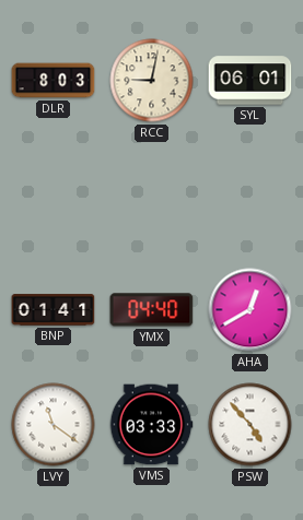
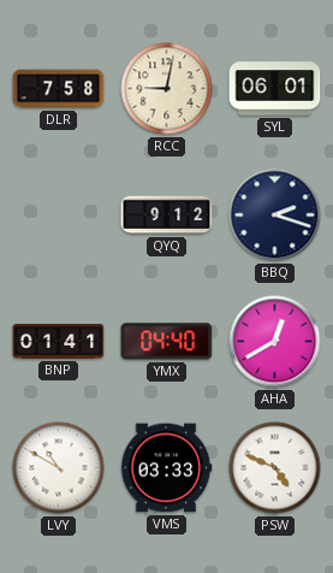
DLR: 8:03 -> 7:58 (59, 89)
QYQ: none -> 9:12 (167, 215)
BBQ: none -> 2:18 (275, 215)
LVY: 11:21 -> 10:50 (59, 468)
PSW: 4:53 -> 4:49 (275, 468)
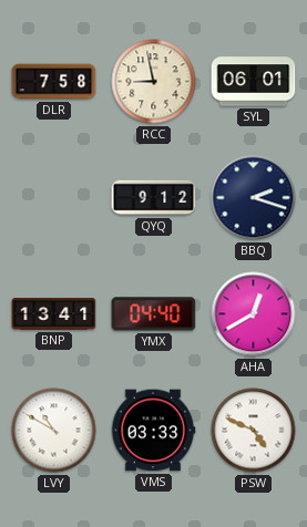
RCC: 9:02 -> 8:58 (154, 82)
BNP: 01:41 -> 13:41 (54, 314)
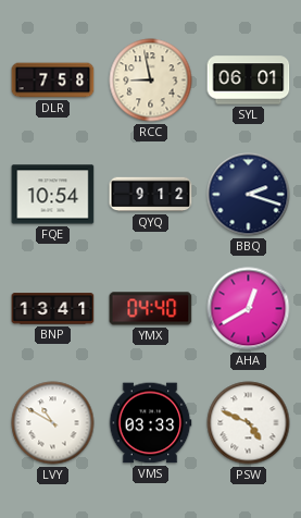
FQE: none -> 10:54 (53, 195)
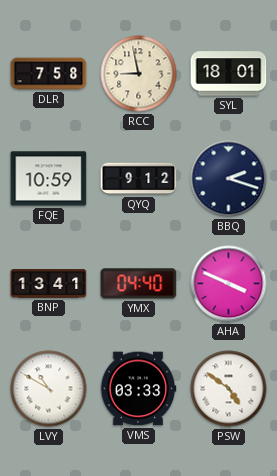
SYL: 06:01 -> 18:01 (229, 74)
FQE: 10:54 -> 10:59 (49, 179)
AHA: 12:40 -> 3:49 (229, 284)
PSW: 4:49 -> 4:51 (229, 389)
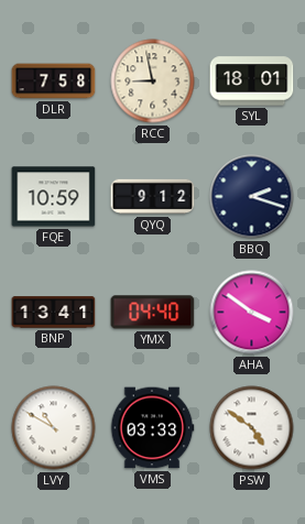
AHA: 3:49 -> 3:51 (252, 313)
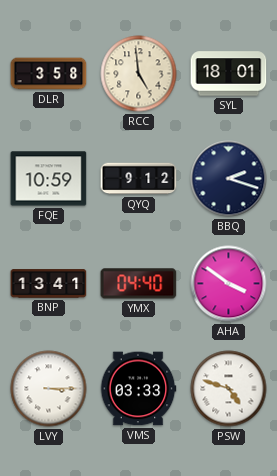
DLR: 7:58 -> 3:58 (49, 74)
RCC: 8:58 -> 4:59 (139, 74)
LVY: 10:50 -> 3:15 (49, 389)
PSW: 4:51 -> 4:48 (229, 389)
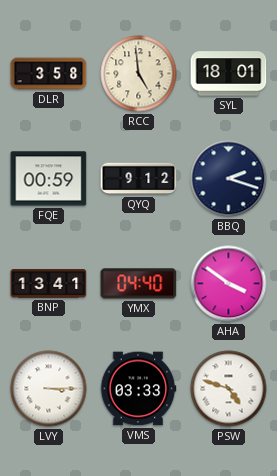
FQE: 10:59 -> 00:59 (49, 179)
